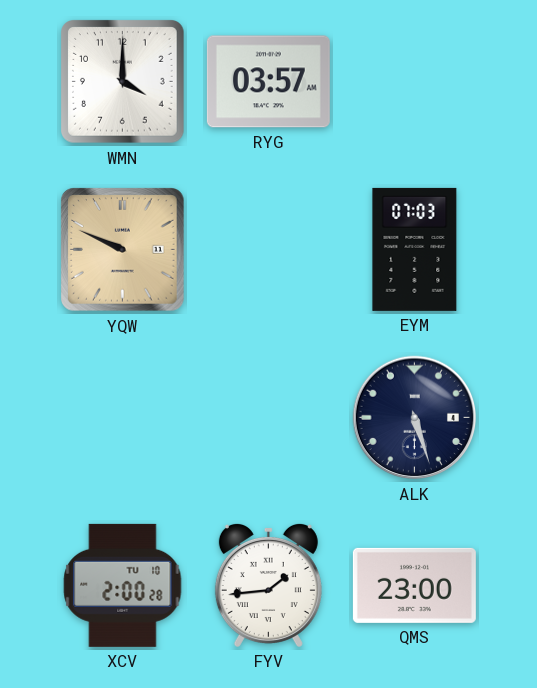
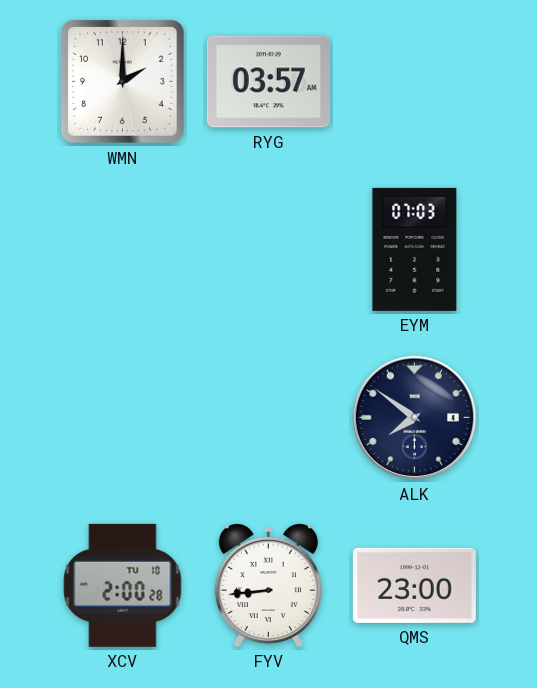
WMN: 4:00 -> 2:00 (123, 82)
YQW: 9:49 -> none (123, 250)
ALK: 5:27 -> 7:51 (415, 418)
FYV: 1:44 -> 8:44 (268, 585)
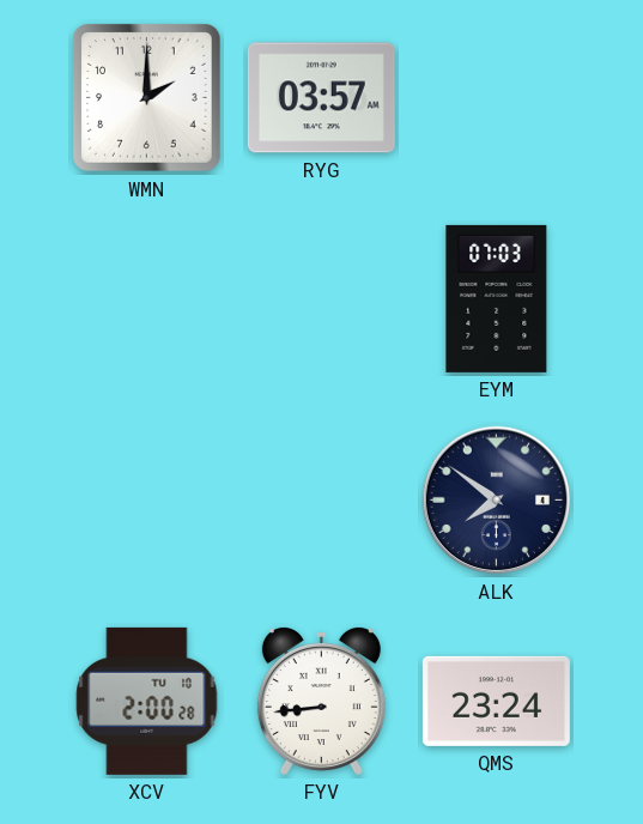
QMS: 23:00 -> 23:24 (496, 701)
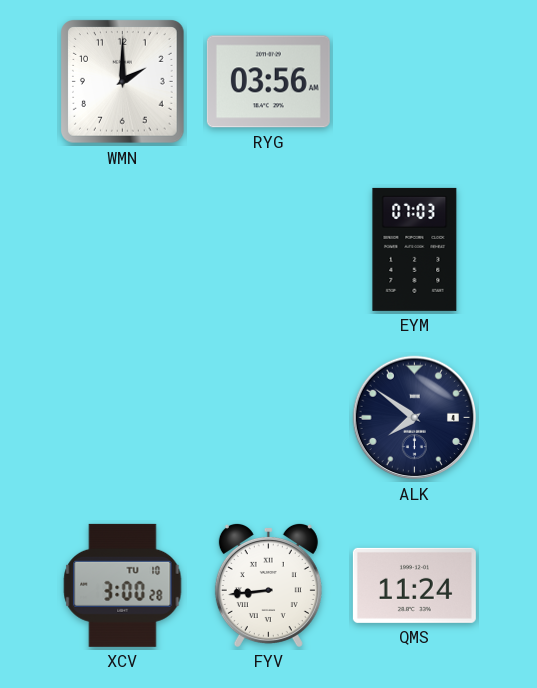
RYG: 03:57 -> 03:56 (268, 82)
XCV: 2:00 -> 3:00 (123, 585)
QMS: 23:24 -> 11:24 (414, 585)
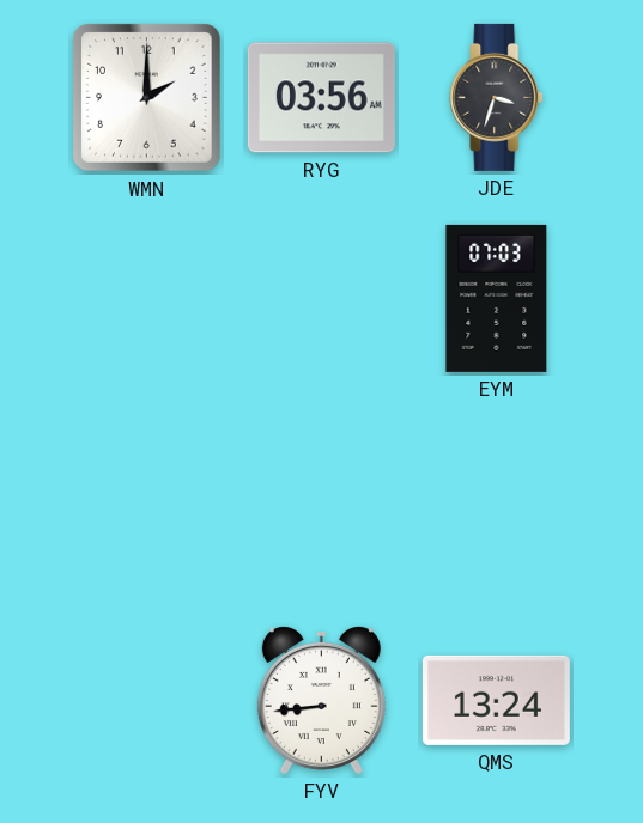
JDE: none -> 3:33 (497, 97)
ALK: 7:51 -> none (415, 418)
XCV: 3:00 -> none (123, 585)
QMS: 11:24 -> 13:24 (496, 700)
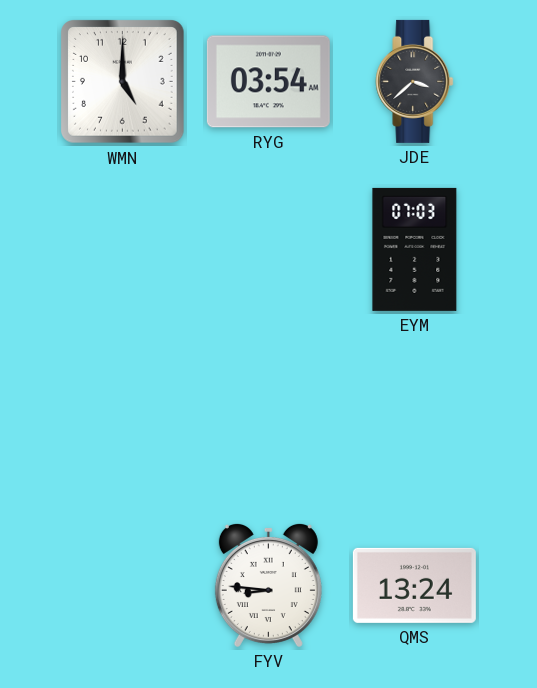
WMN: 2:00 -> 5:00 (123, 82)
RYG: 03:56 -> 03:54 (268, 82)
JDE: 3:33 -> 3:38 (415, 81)
FYV: 8:44 -> 8:46 (268, 585)
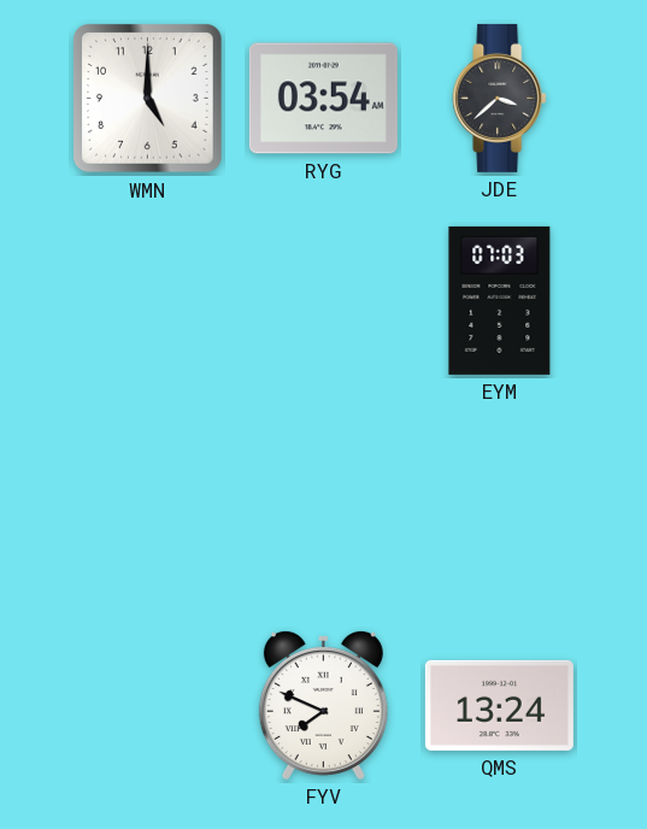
FYV: 8:46 -> 7:49 (323, 705)
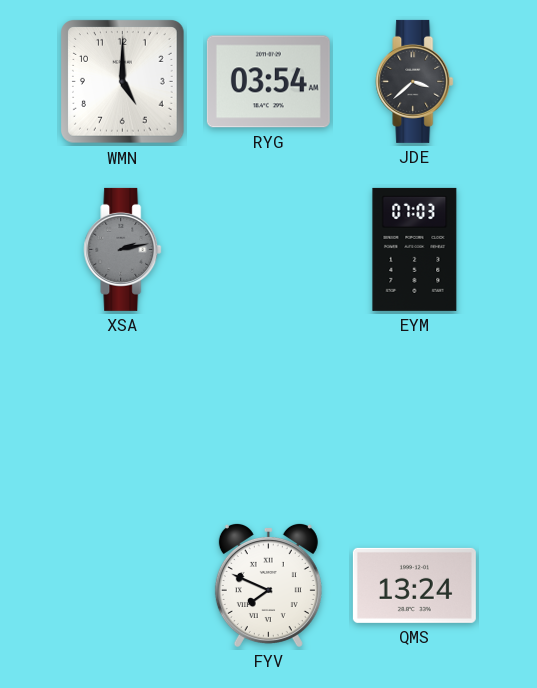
XSA: none -> 2:13 (123, 249)
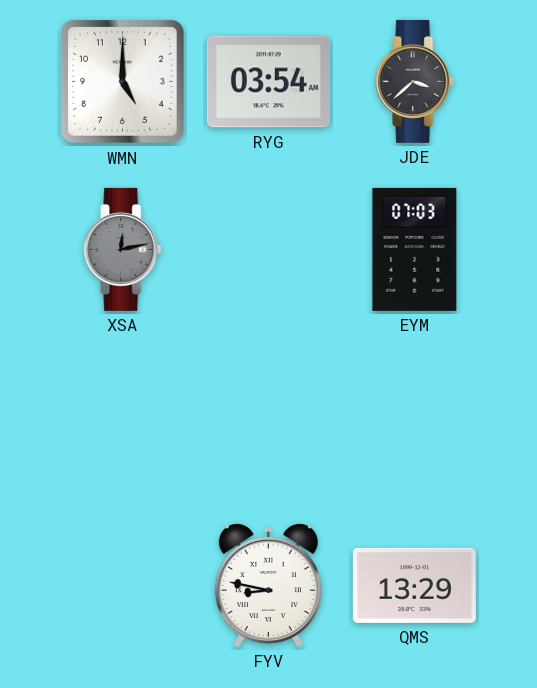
XSA: 2:13 -> 12:13 (123, 249)
FYV: 7:49 -> 8:47 (268, 585)
QMS: 13:24 -> 13:29 (414, 585)
